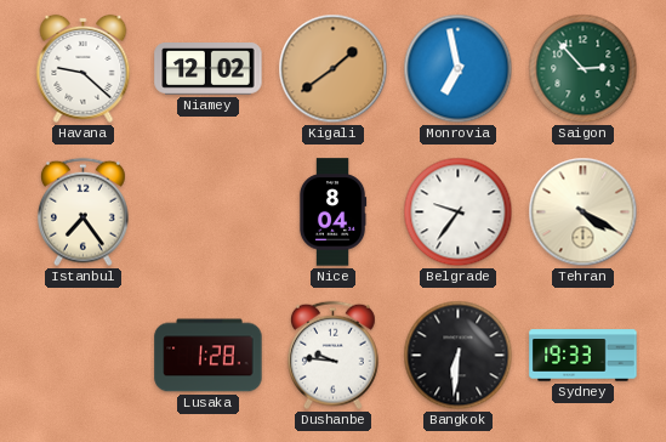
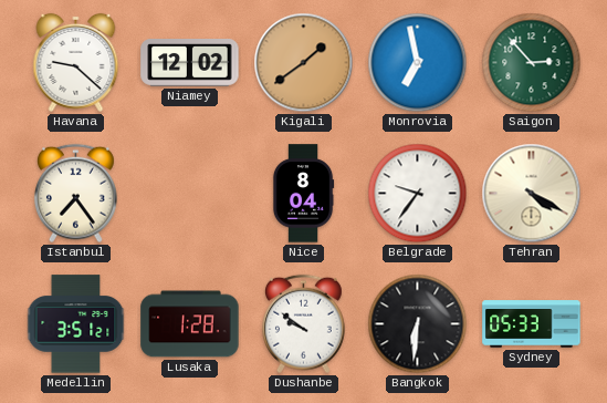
Medellin: none -> 3:51 (76, 324)
Dushanbe: 9:46 -> 9:51 (303, 324)
Sydney: 19:33 -> 05:33 (532, 324)
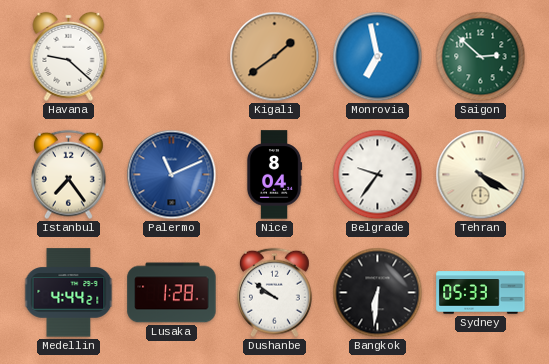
Niamey: 12:02 -> none (190, 63)
Saigon: 2:53 -> 2:52 (481, 57)
Palermo: none -> 11:11 (172, 175)
Medellin: 3:51 -> 4:44 (69, 293)
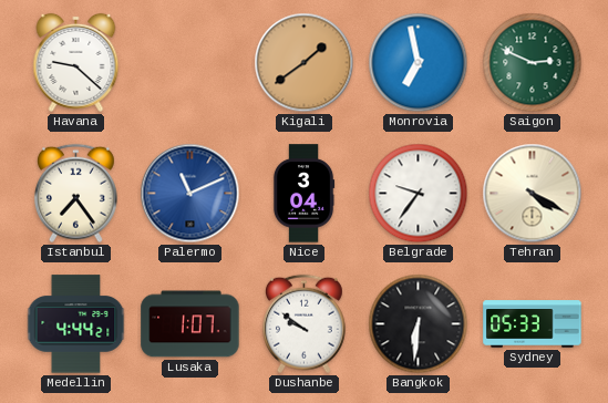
Saigon: 2:52 -> 2:49 (533, 63)
Nice: 8:04 -> 3:04 (303, 194)
Lusaka: 1:28 -> 1:07 (190, 324)
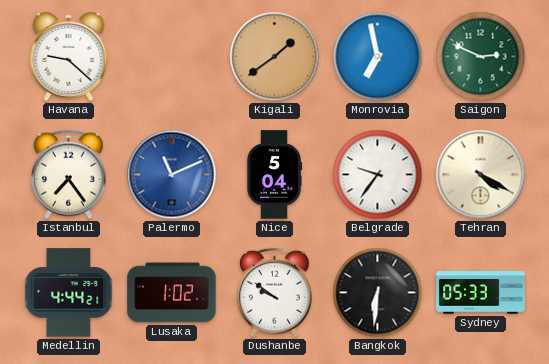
Nice: 3:04 -> 5:04 (274, 175)
Lusaka: 1:07 -> 1:02 (172, 293)
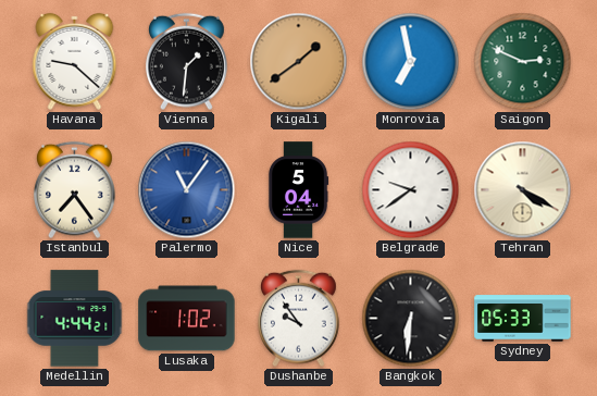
Vienna: none -> 1:31 (186, 62)
Palermo: 11:11 -> 11:06 (187, 190)
Belgrade: 9:36 -> 9:39 (411, 190)
Dushanbe: 9:51 -> 9:54 (298, 319)
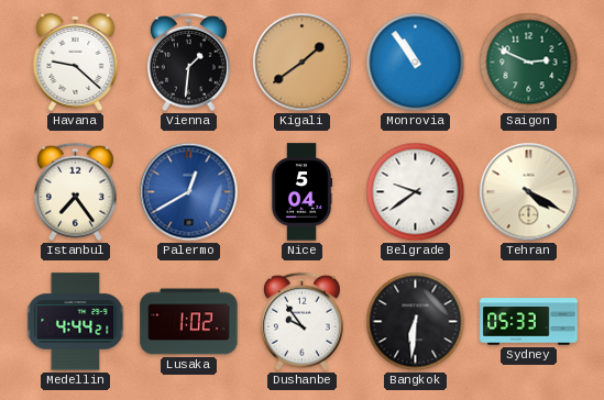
Monrovia: 6:58 -> 10:54 (416, 63)
Palermo: 11:06 -> 12:40 (189, 192)
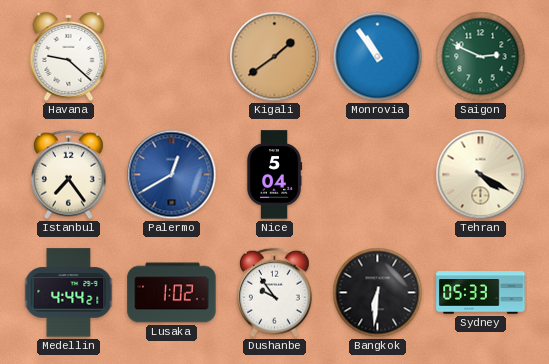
Vienna: 1:31 -> none (188, 63)
Belgrade: 9:39 -> none (416, 192)
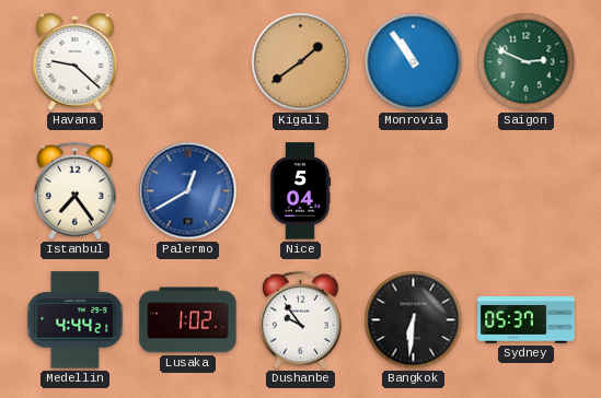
Tehran: 4:20 -> none (481, 175)
Sydney: 05:33 -> 05:37 (527, 320)
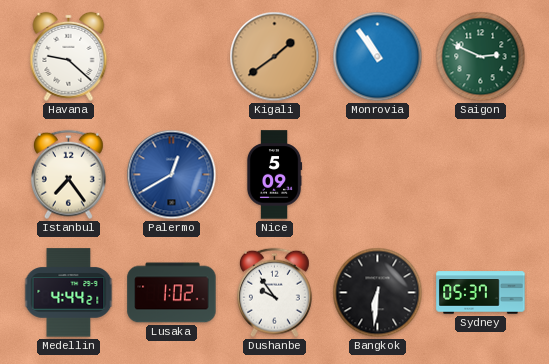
Nice: 5:04 -> 5:09 (274, 175)
